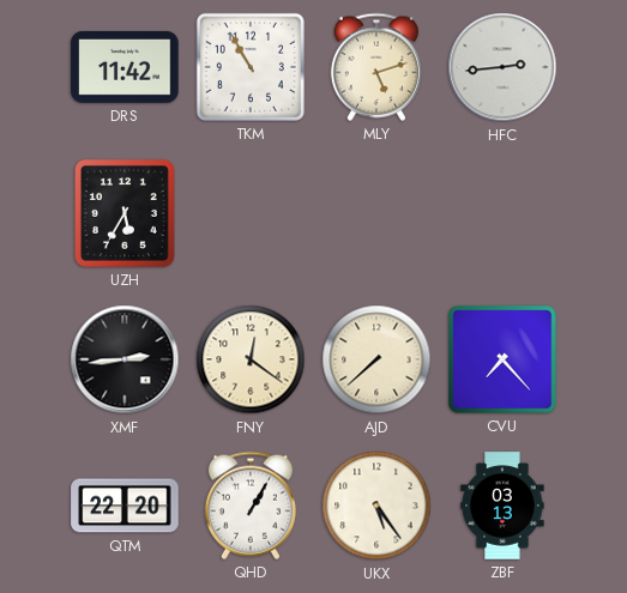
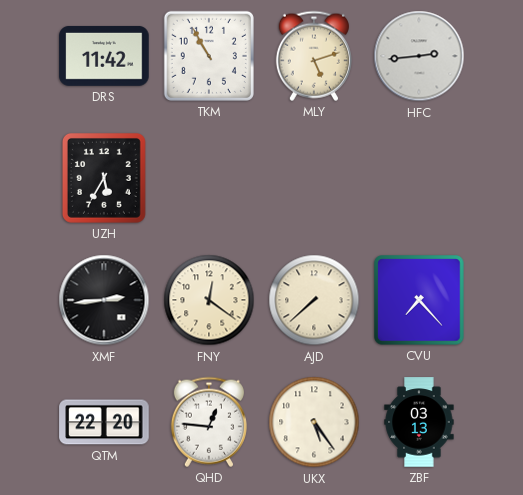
QHD: 1:05 -> 12:46 (209, 422)
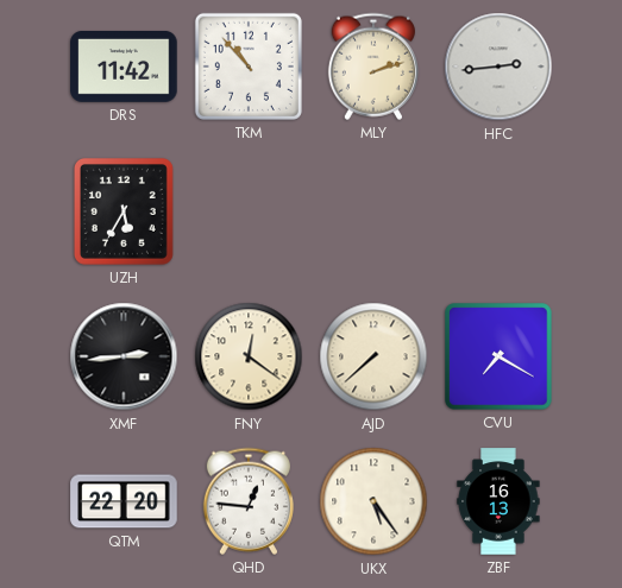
TKM: 10:55 -> 10:53 (249, 67)
MLY: 5:12 -> 2:12 (373, 67)
CVU: 7:23 -> 7:20 (498, 356)
ZBF: 03:13 -> 16:13 (498, 501)
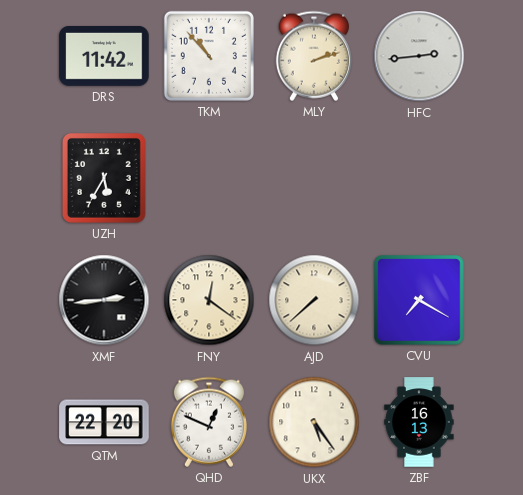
QHD: 12:46 -> 12:49 (209, 422)
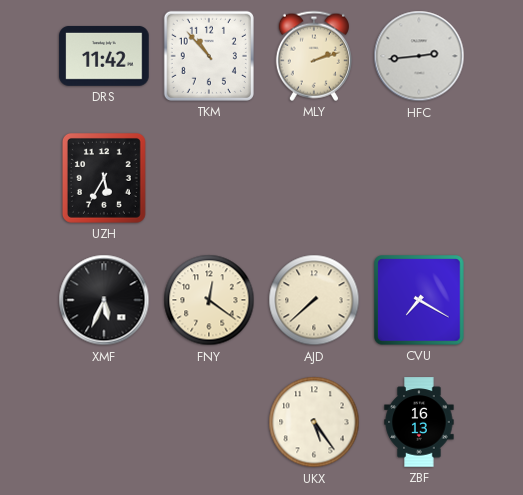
XMF: 2:44 -> 5:34 (104, 300)
QTM: 22:20 -> none (104, 422)
QHD: 12:49 -> none (209, 422)
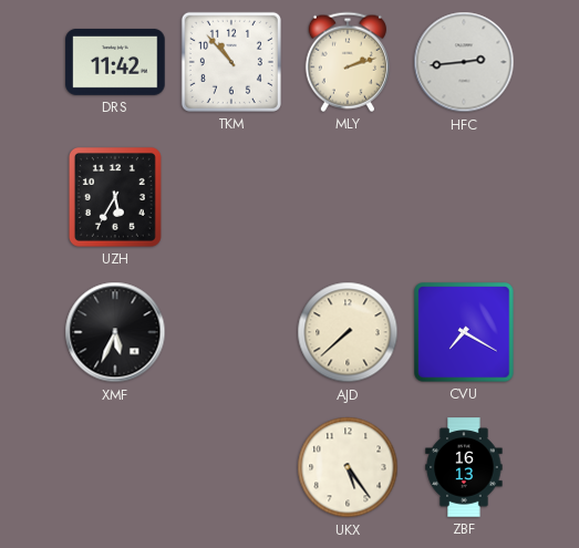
FNY: 12:21 -> none (209, 300)
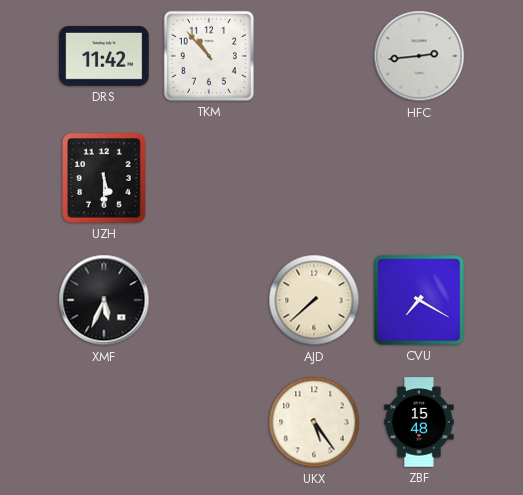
MLY: 2:12 -> none (348, 62)
UZH: 5:35 -> 5:30 (104, 178)
ZBF: 16:13 -> 15:48 (419, 422)
